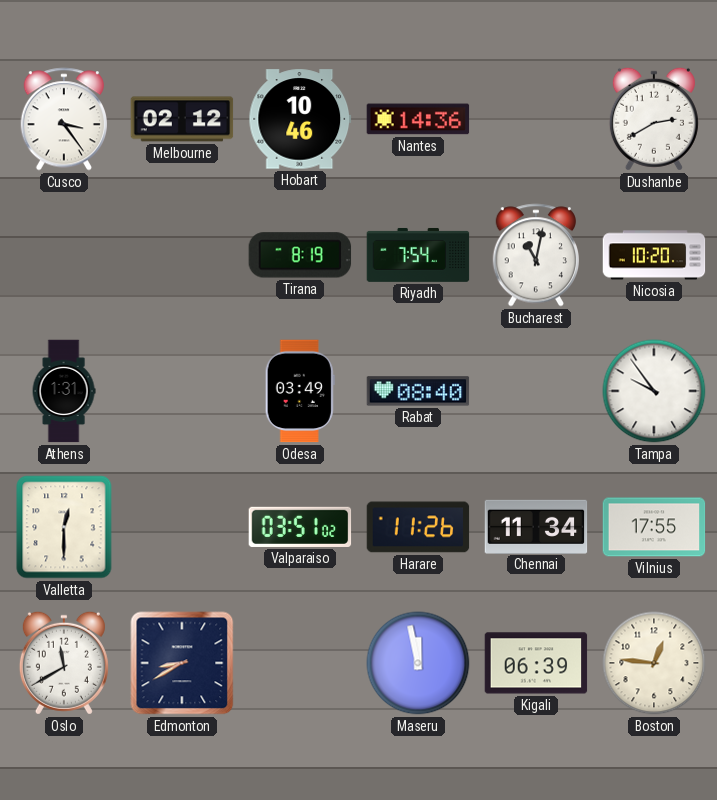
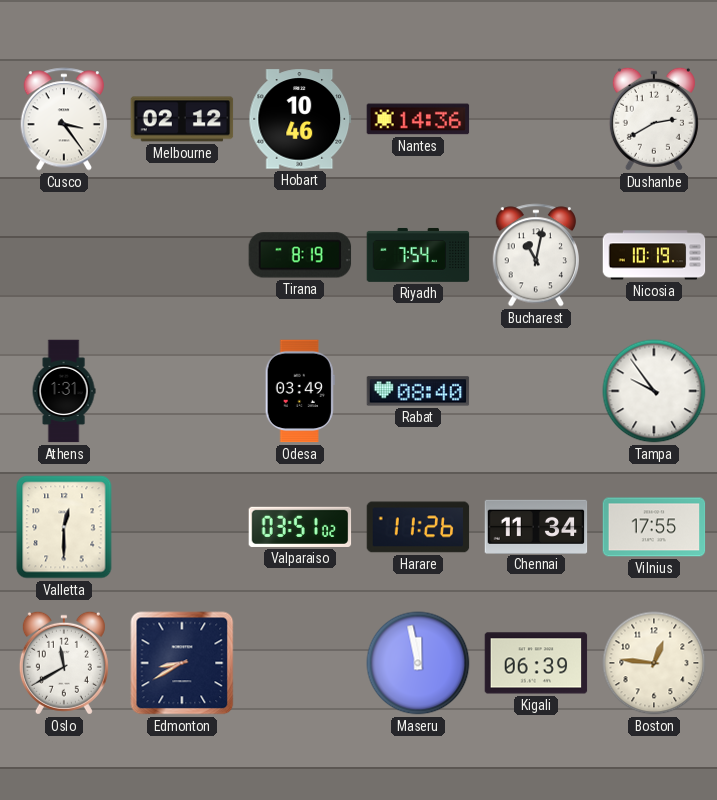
Nicosia: 10:20 -> 10:19 (654, 255)
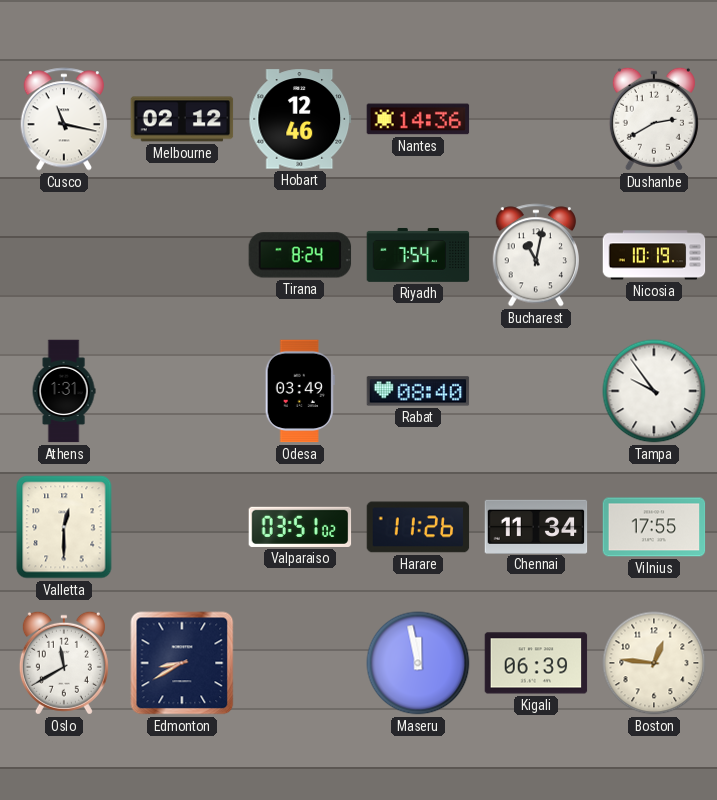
Cusco: 3:24 -> 11:17 (63, 119)
Hobart: 10:46 -> 12:46 (300, 119)
Tirana: 8:19 -> 8:24 (300, 255)
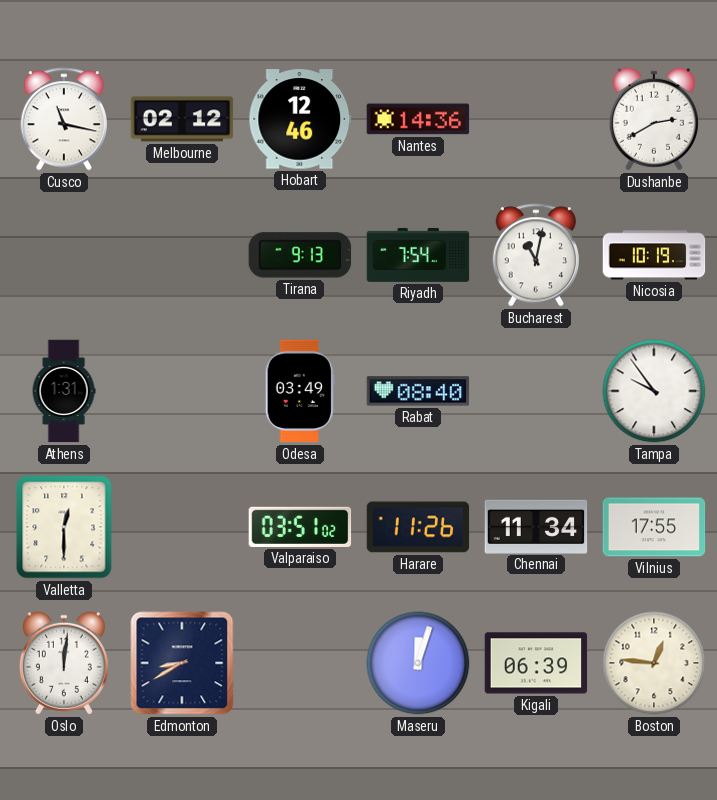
Tirana: 8:24 -> 9:13 (300, 255)
Oslo: 11:40 -> 12:01 (64, 663)
Maseru: 11:58 -> 12:03 (418, 663)
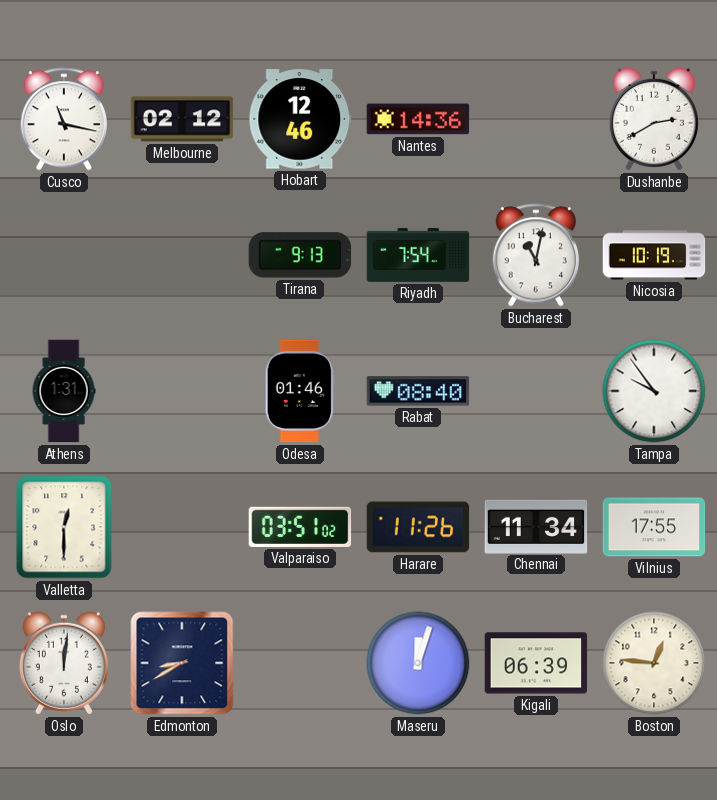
Odesa: 03:49 -> 01:46 (300, 391)
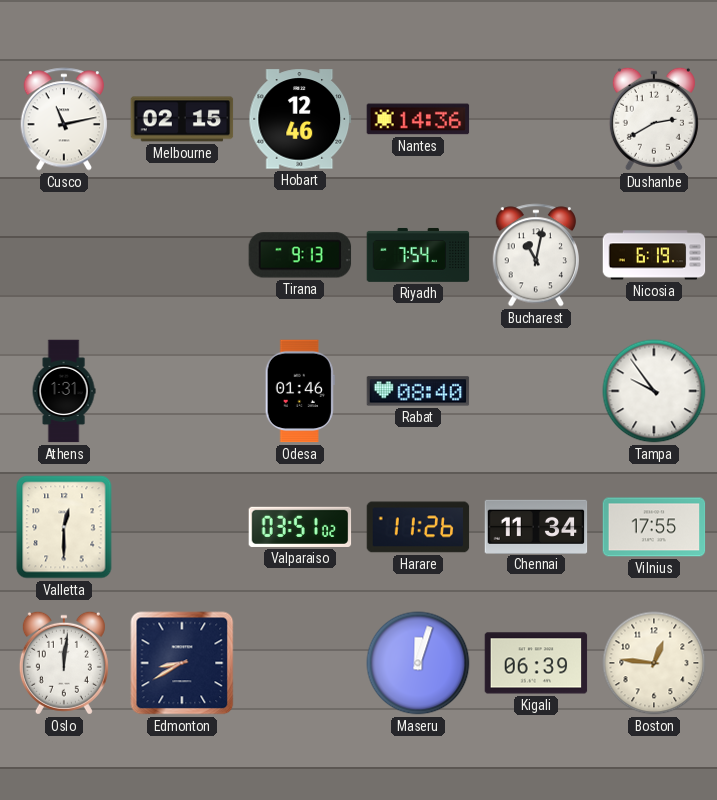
Cusco: 11:17 -> 11:13 (63, 119)
Melbourne: 02:12 -> 02:15 (182, 119)
Nicosia: 10:19 -> 6:19 (654, 255)
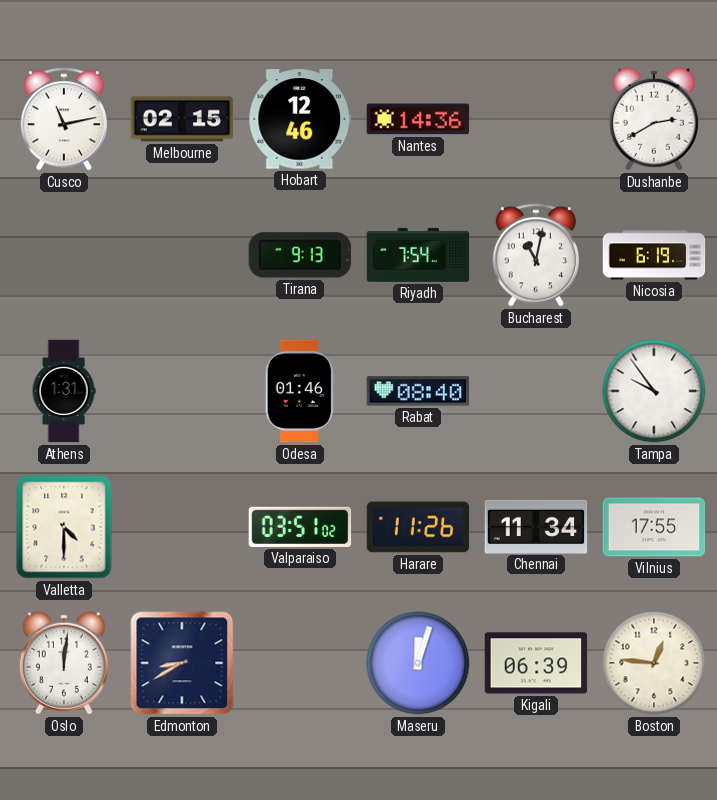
Valletta: 12:30 -> 4:30 (64, 527)
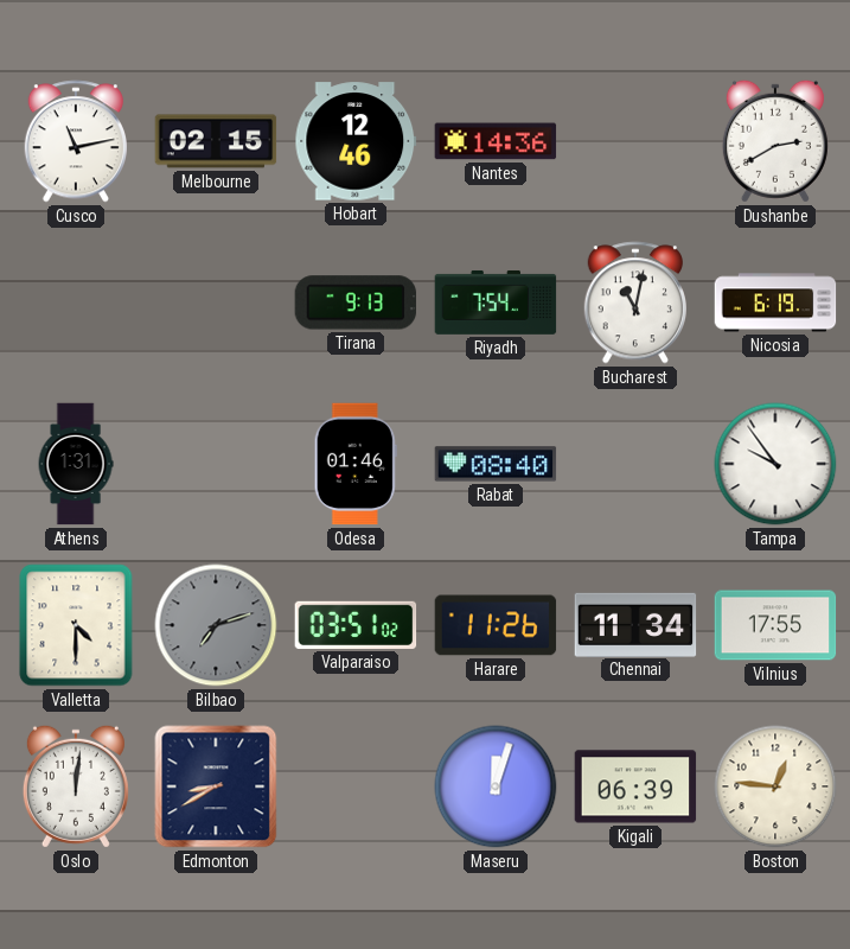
Bilbao: none -> 7:12 (216, 625)
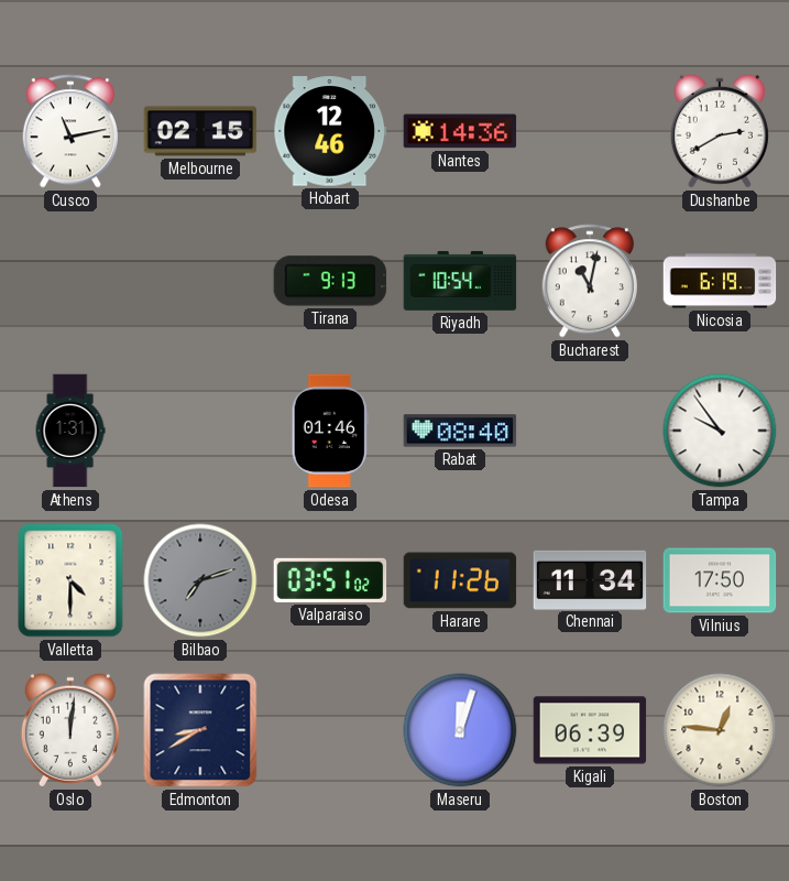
Riyadh: 7:54 -> 10:54 (460, 281)
Vilnius: 17:55 -> 17:50 (720, 580)
